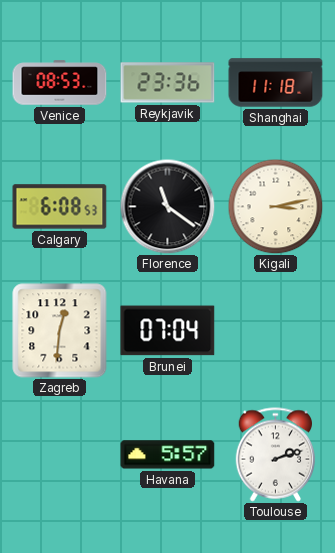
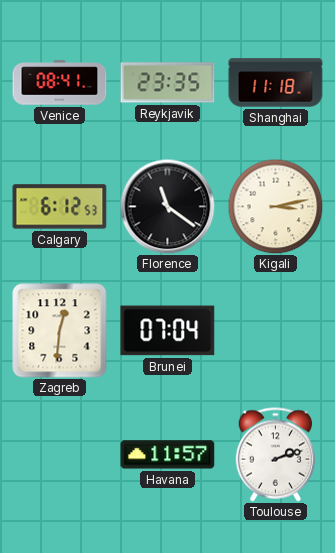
Venice: 08:53 -> 08:41 (60, 83)
Reykjavik: 23:36 -> 23:35 (168, 83)
Calgary: 6:08 -> 6:12 (60, 207)
Havana: 5:57 -> 11:57 (168, 455)
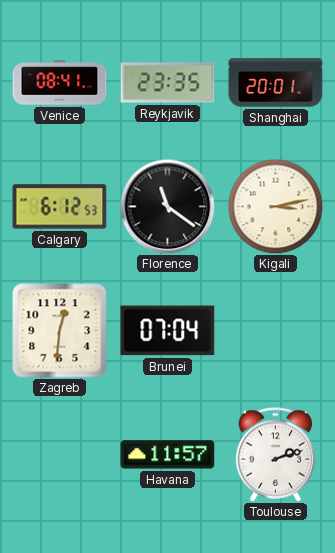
Shanghai: 11:18 -> 20:01 (276, 83)
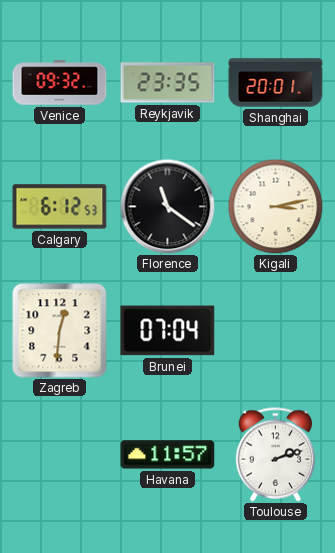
Venice: 08:41 -> 09:32 (60, 83)
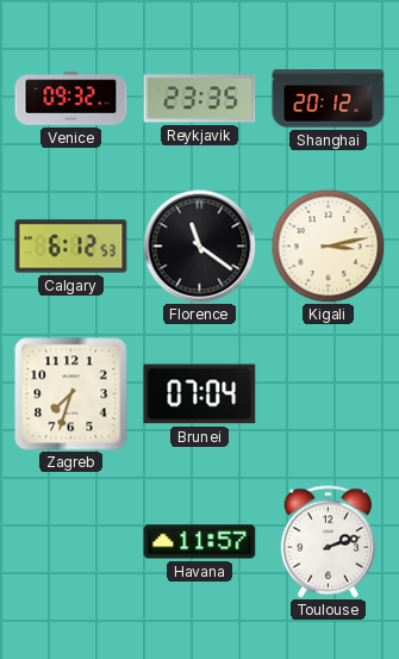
Shanghai: 20:01 -> 20:12 (329, 99)
Zagreb: 12:31 -> 7:33 (71, 394)
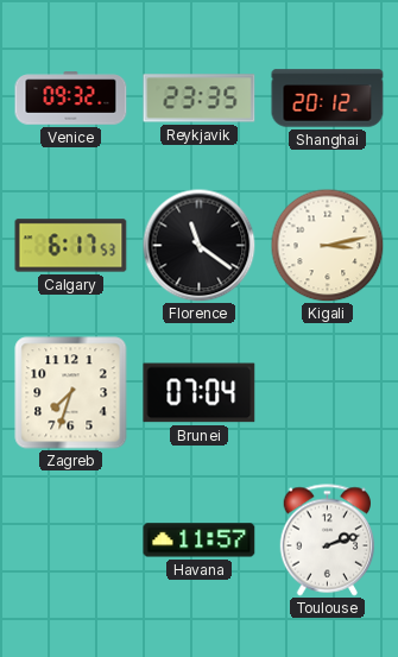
Calgary: 6:12 -> 6:17 (71, 246)
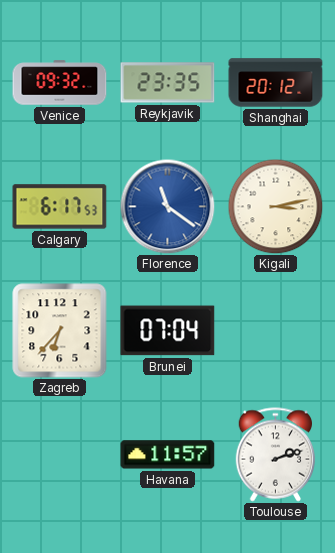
Florence dial: black -> blue (167, 206)
Zagreb: 7:33 -> 6:37 (60, 331)
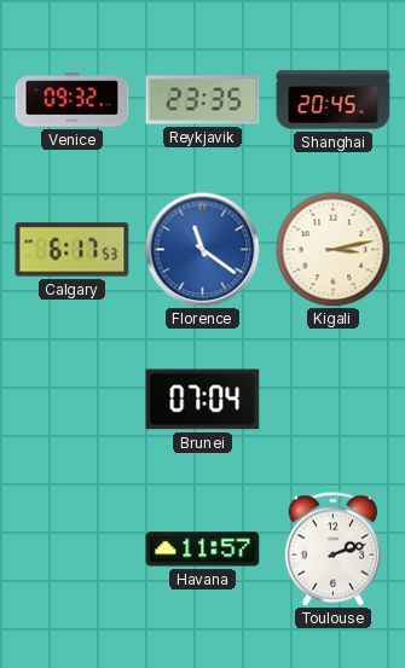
Shanghai: 20:12 -> 20:45 (334, 100)
Zagreb: 6:37 -> none (60, 331)
